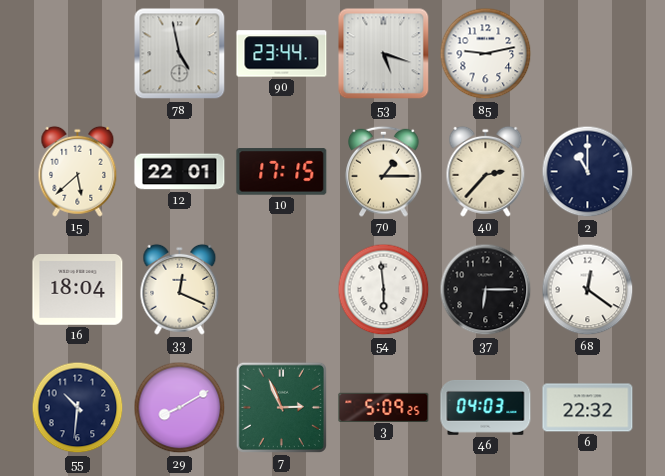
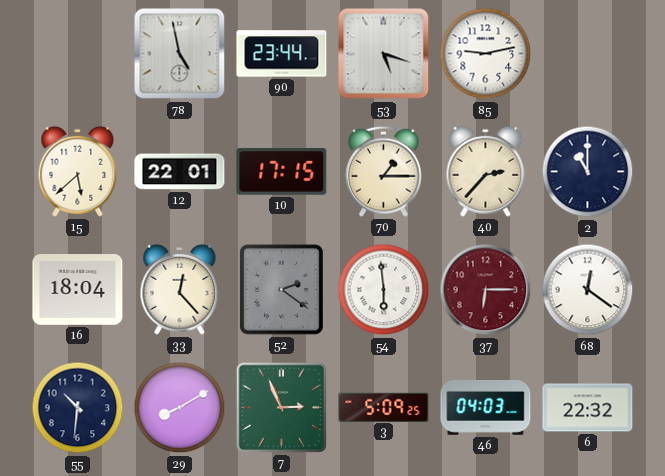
33: 12:19 -> 12:23 (180, 289)
52: none -> 2:21 (282, 290)
37 dial: black -> burgundy (486, 290)
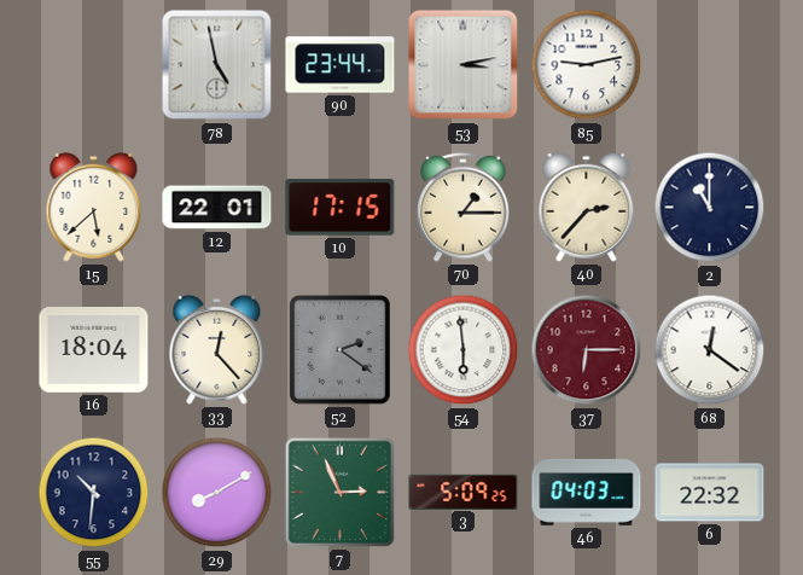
53: 5:18 -> 3:13 (464, 65)
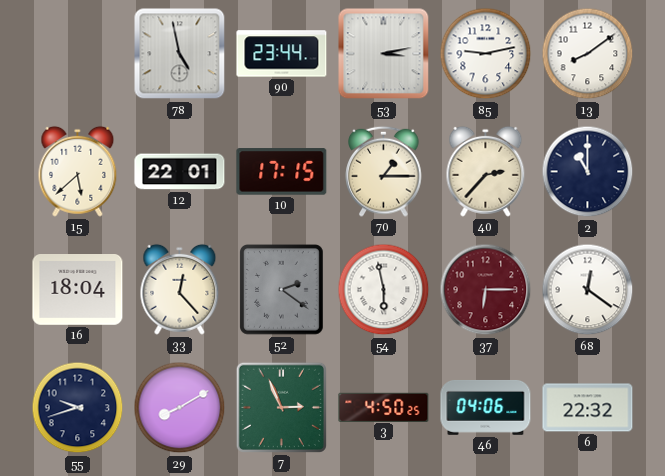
13: none -> 8:09 (588, 54)
54: 5:59 -> 5:58 (384, 290)
55: 10:31 -> 9:42 (78, 408)
3: 5:09 -> 4:50 (384, 407)
46: 04:03 -> 04:06 (486, 407)
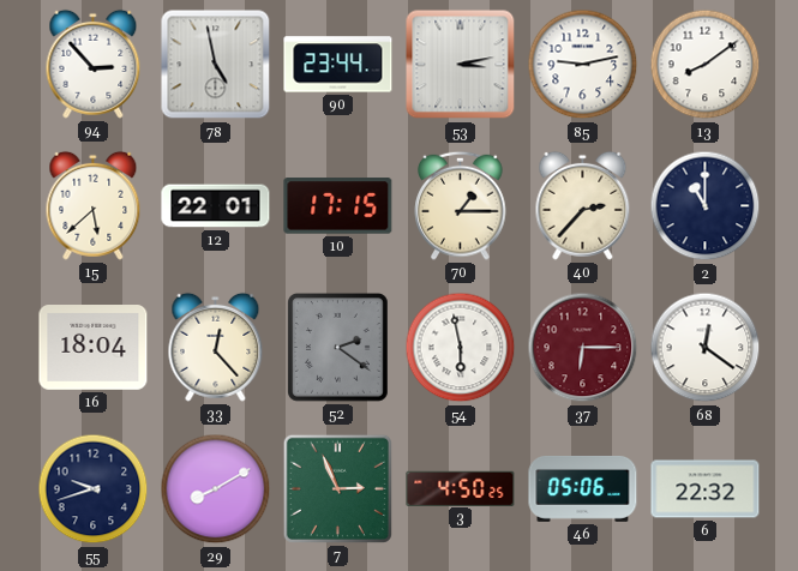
94: none -> 2:53 (94, 64)
46: 04:06 -> 05:06 (583, 488)
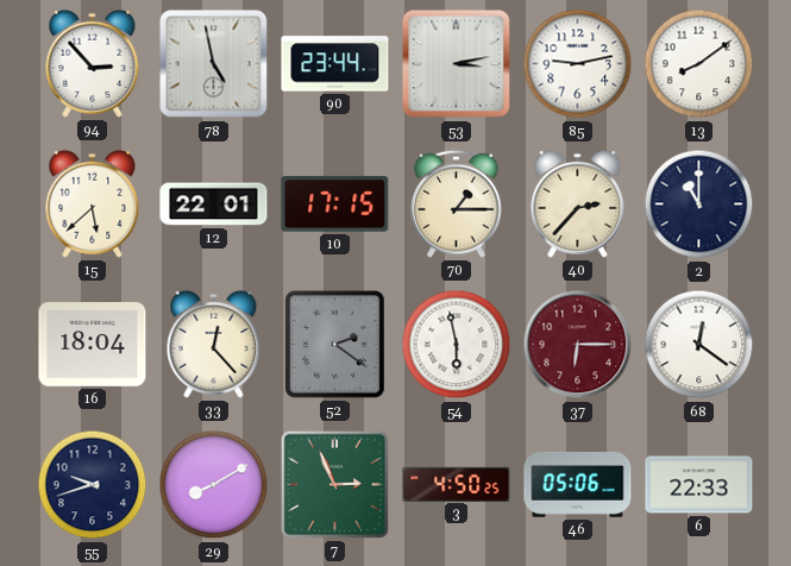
6: 22:32 -> 22:33 (699, 485)
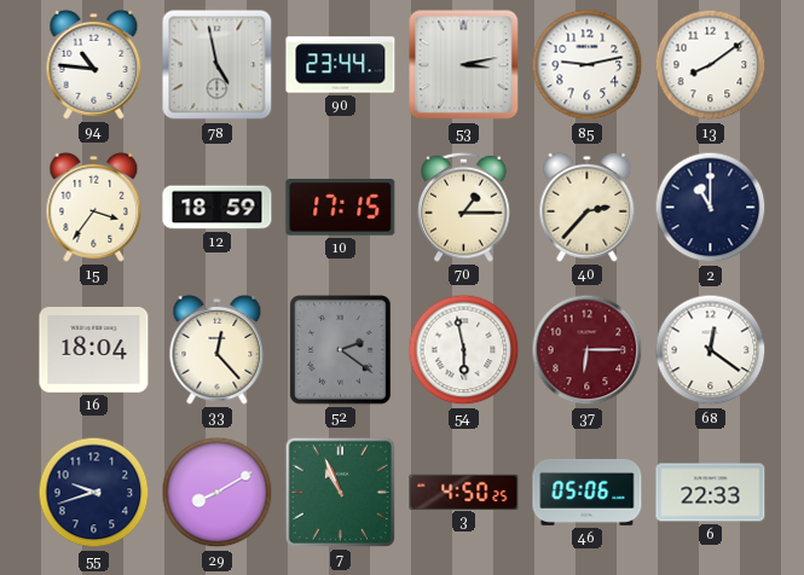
94: 2:53 -> 10:46 (94, 64)
15: 5:38 -> 3:36 (94, 207)
12: 22:01 -> 18:59 (218, 208)
7: 2:56 -> 10:56 (340, 492)
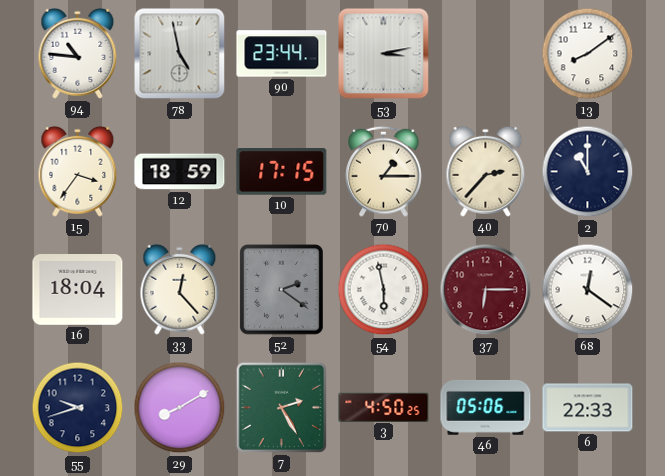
85: 9:13 -> none (588, 65)
7: 10:56 -> 2:25 (281, 407)
